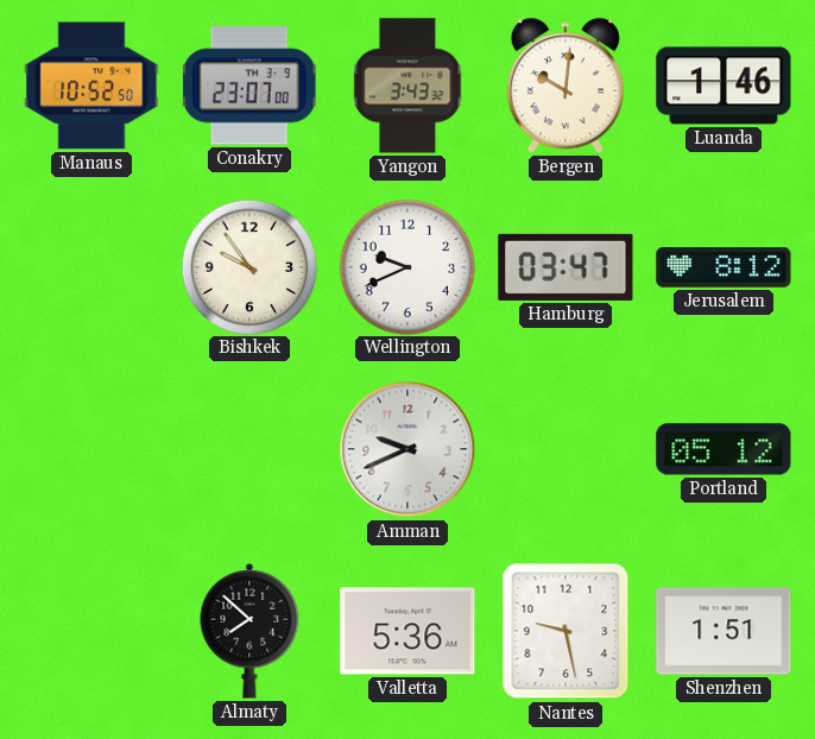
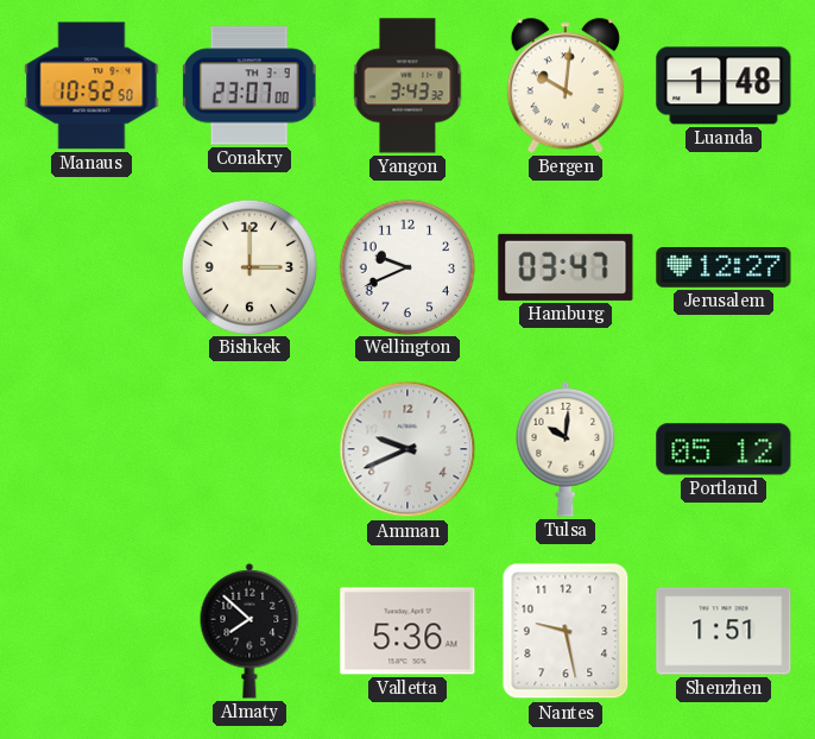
Luanda: 1:46 -> 1:48 (724, 86)
Bishkek: 9:54 -> 3:00 (248, 266)
Jerusalem: 8:12 -> 12:27 (724, 269)
Tulsa: none -> 10:01 (566, 449)
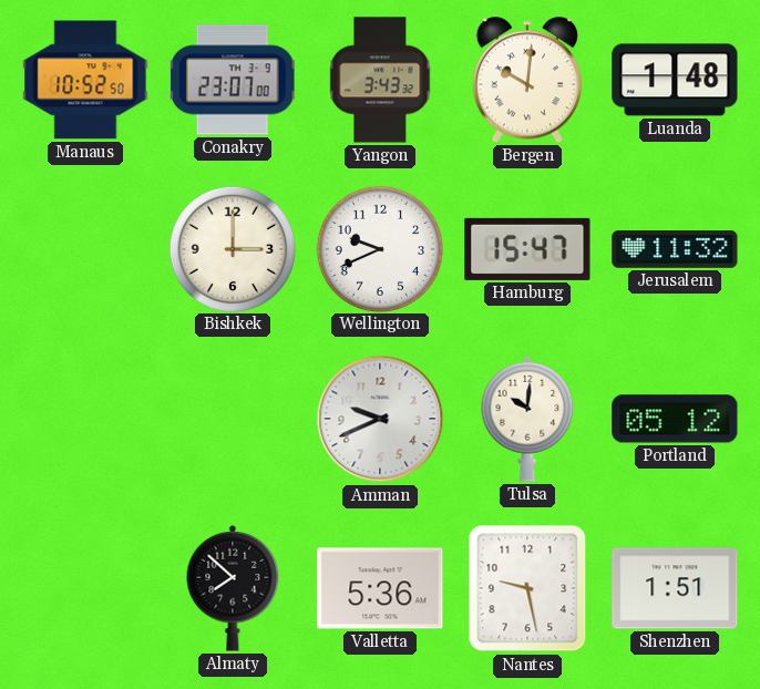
Hamburg: 03:47 -> 15:47 (527, 249)
Jerusalem: 12:27 -> 11:32 (675, 250)
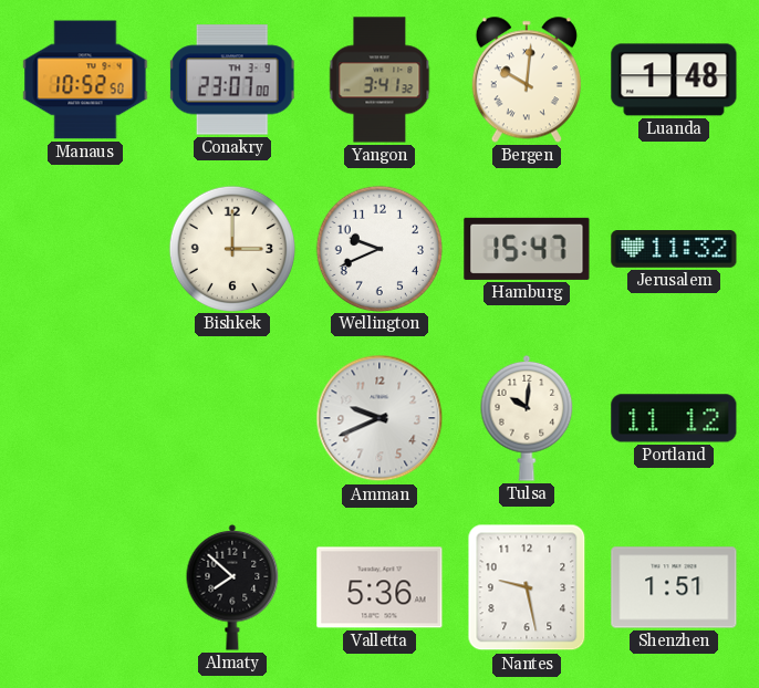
Yangon: 3:43 -> 3:41 (379, 80)
Portland: 05:12 -> 11:12 (674, 418)
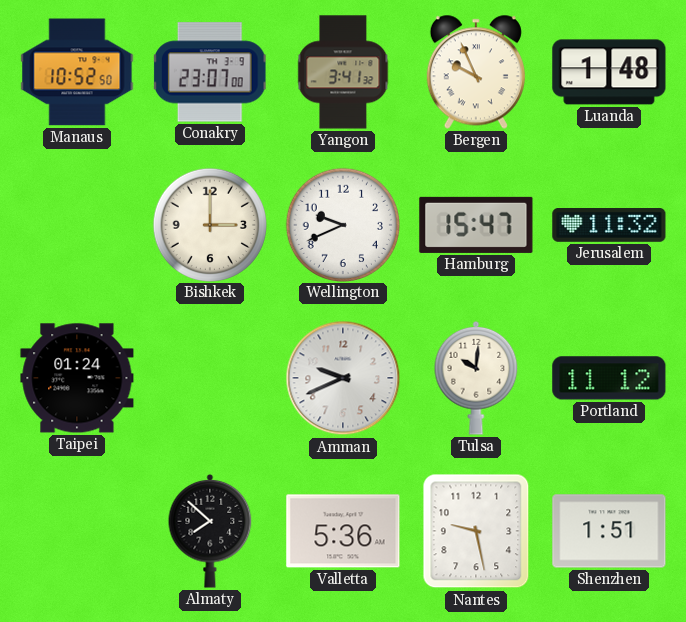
Bergen: 10:01 -> 9:56 (476, 72)
Taipei: none -> 01:24 (77, 378)
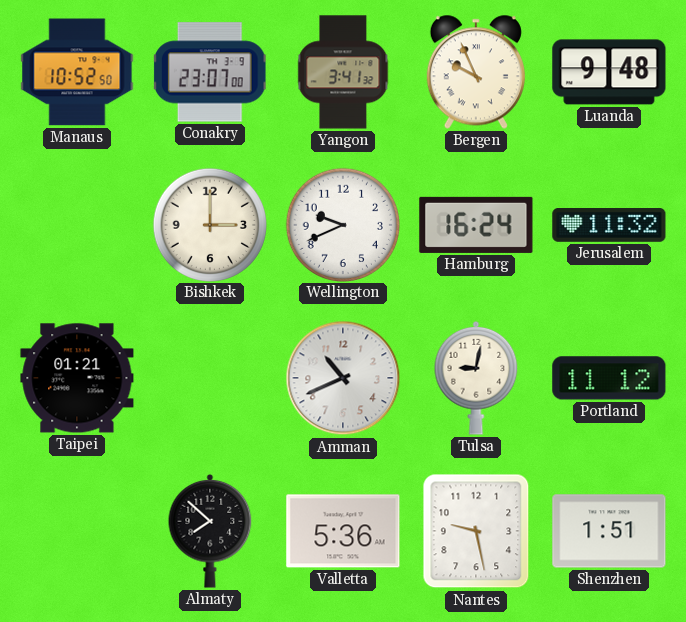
Luanda: 1:48 -> 9:48 (609, 72)
Hamburg: 15:47 -> 16:24 (476, 225)
Taipei: 01:24 -> 01:21 (77, 378)
Amman: 9:41 -> 10:41 (343, 378)
Tulsa: 10:01 -> 9:02 (476, 378)
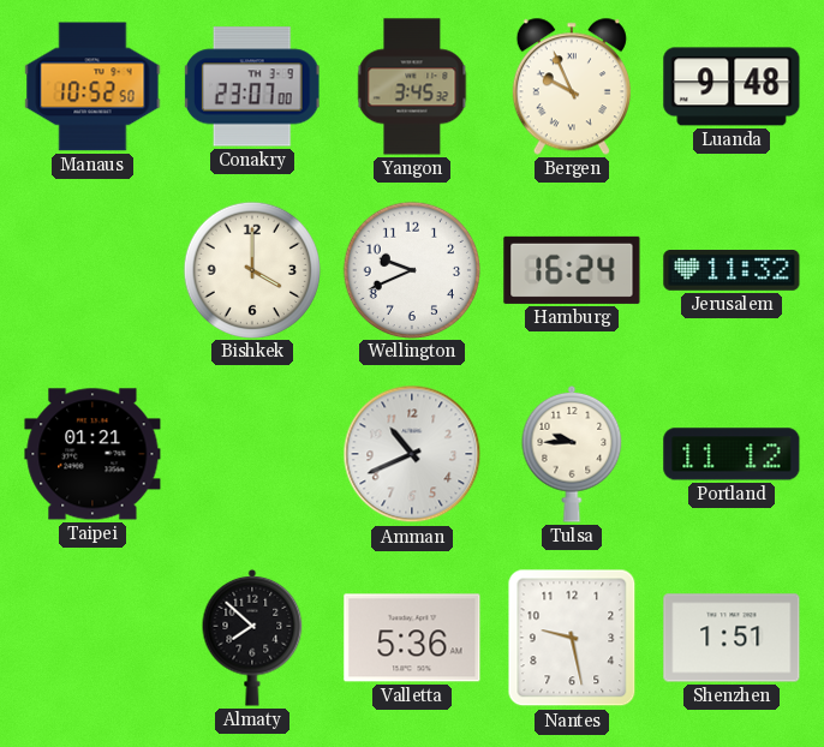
Yangon: 3:41 -> 3:45 (412, 86)
Bishkek: 3:00 -> 4:00 (251, 269)
Tulsa: 9:02 -> 9:45 (572, 454)
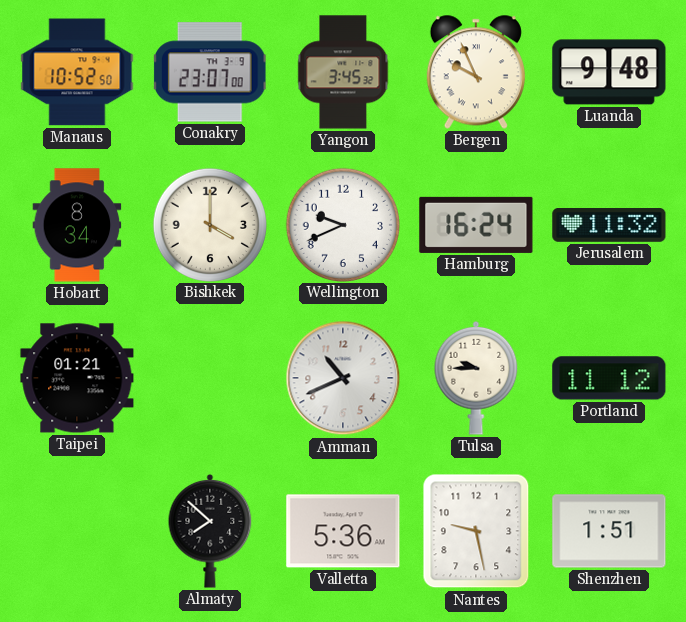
Hobart: none -> 8:34 (77, 225)
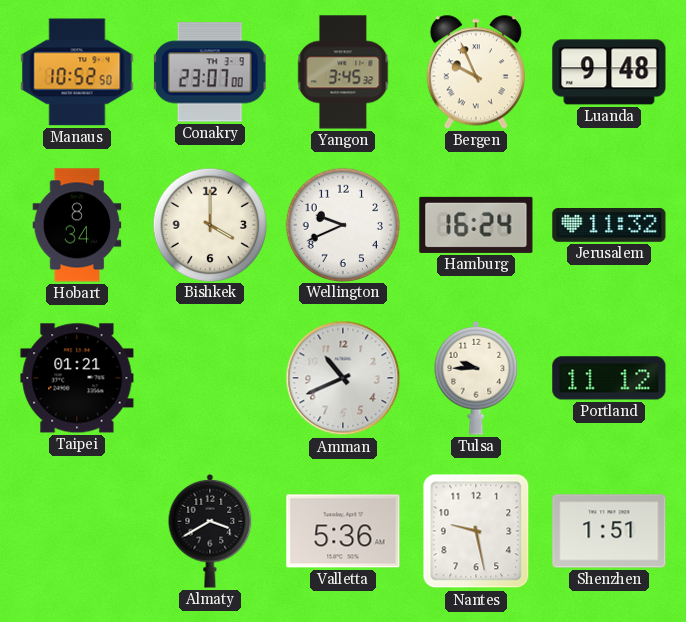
Almaty: 7:52 -> 3:40 (210, 531)
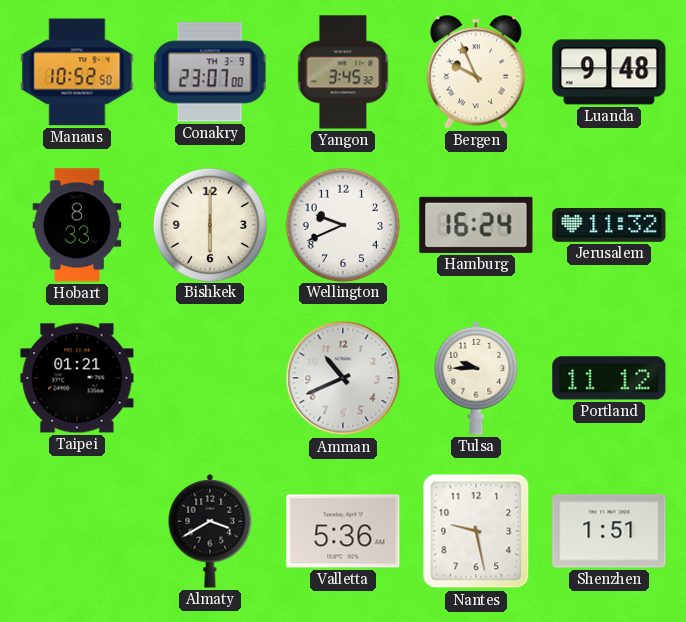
Hobart: 8:34 -> 8:33 (77, 225)
Bishkek: 4:00 -> 6:00 (209, 224)
